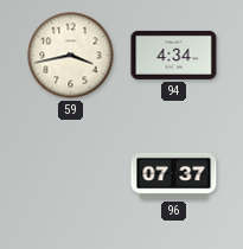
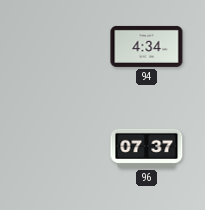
59: 3:43 -> none (71, 56)
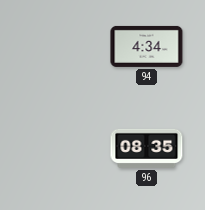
96: 07:37 -> 08:35 (147, 148)
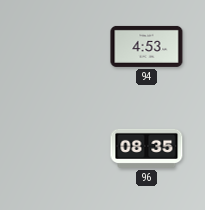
94: 4:34 -> 4:53 (147, 46)
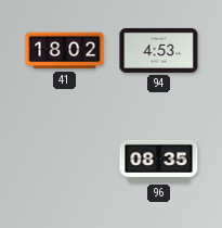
41: none -> 18:02 (65, 51)
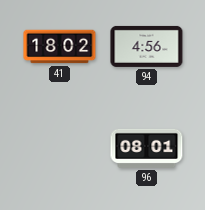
94: 4:53 -> 4:56 (147, 46)
96: 08:35 -> 08:01 (147, 148)
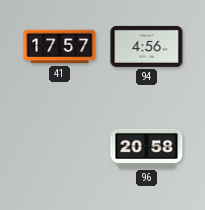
41: 18:02 -> 17:57 (60, 47)
96: 08:01 -> 20:58 (147, 148)
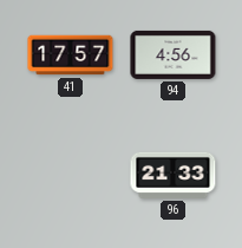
96: 20:58 -> 21:33 (174, 175)
